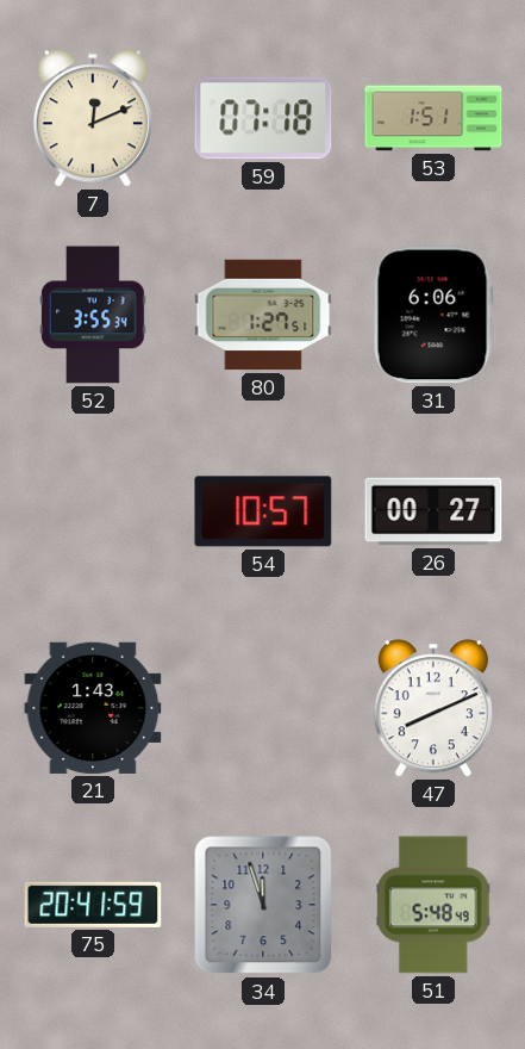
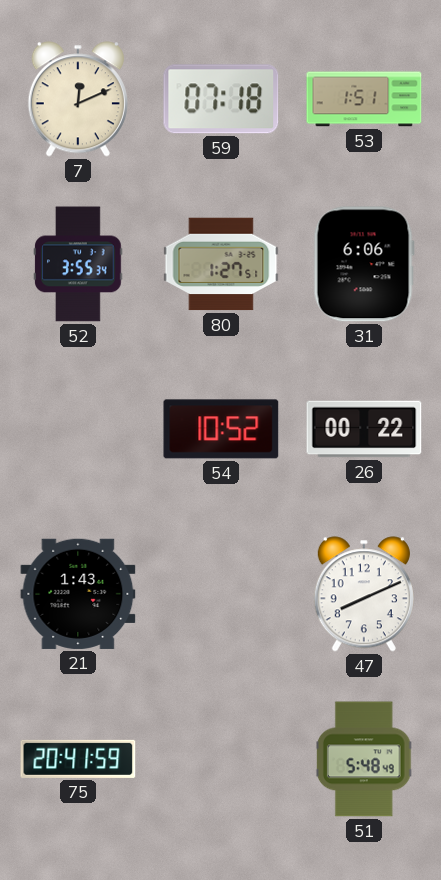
54: 10:57 -> 10:52 (221, 429)
26: 00:27 -> 00:22 (364, 429)
34: 11:57 -> none (263, 905)
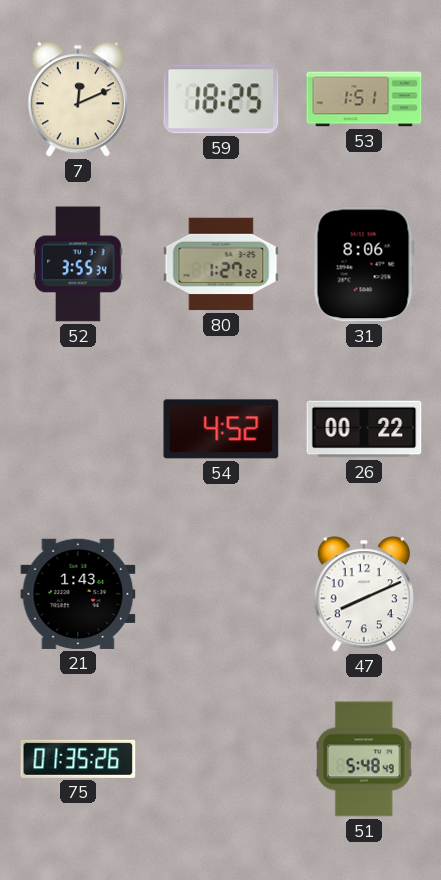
59: 07:18 -> 18:25 (221, 99)
80: 1:27:51 -> 1:27:22 (221, 264)
31: 6:06 -> 8:06 (364, 264)
54: 10:52 -> 4:52 (221, 429)
75: 20:41 -> 01:35 (78, 759)
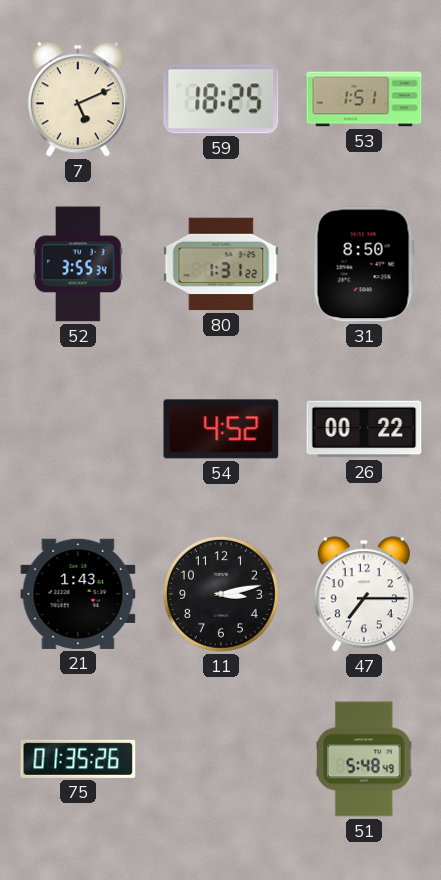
7: 12:11 -> 5:11 (78, 99)
80: 1:27 -> 1:31 (221, 264)
31: 8:06 -> 8:50 (364, 264)
11: none -> 3:13 (221, 594)
47: 8:11 -> 7:15 (364, 594)
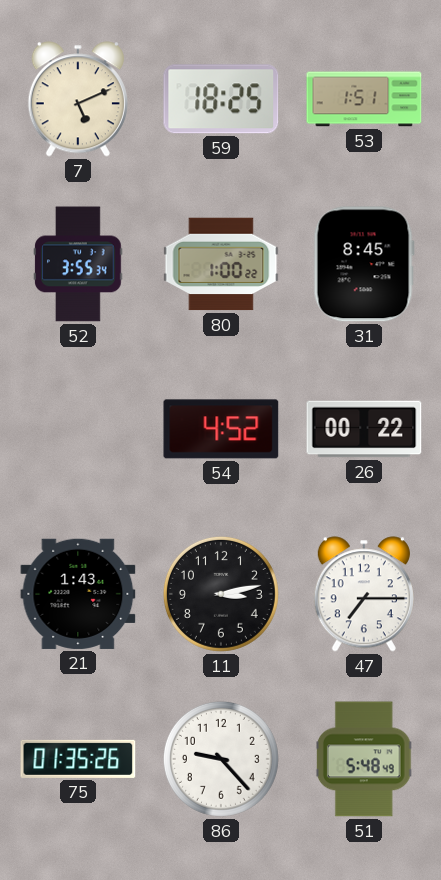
80: 1:31 -> 1:00 (221, 264)
31: 8:50 -> 8:45 (364, 264)
86: none -> 9:23 (221, 759)
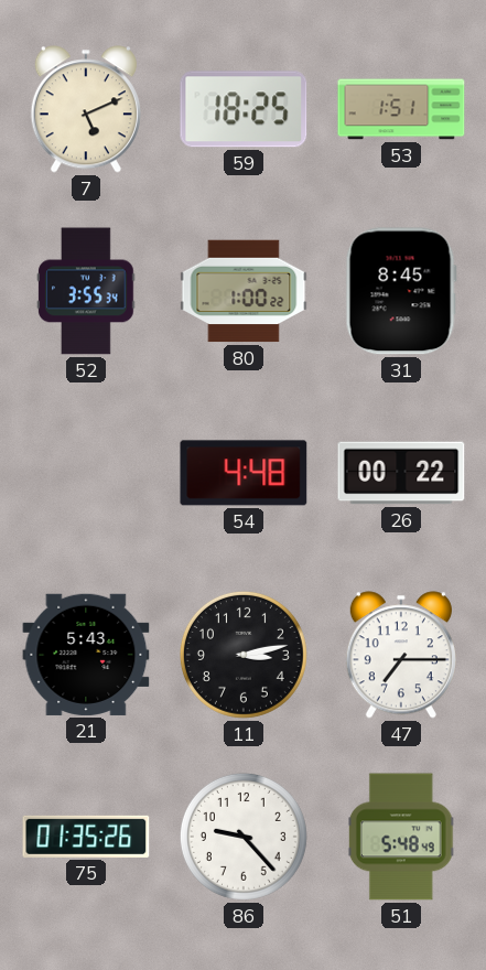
54: 4:52 -> 4:48 (244, 473)
21: 1:43 -> 5:43 (86, 655)
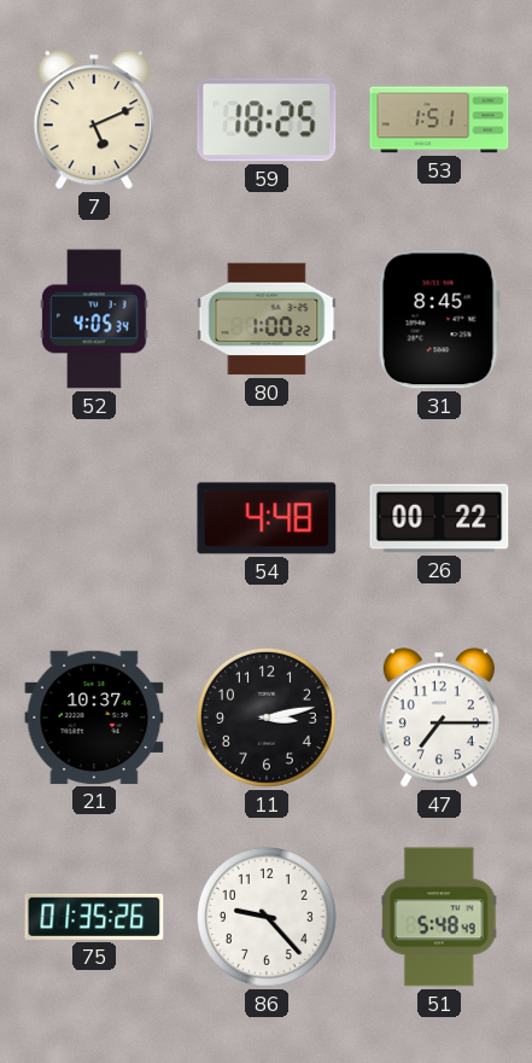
52: 3:55 -> 4:05 (94, 319)
21: 5:43 -> 10:37 (94, 718)
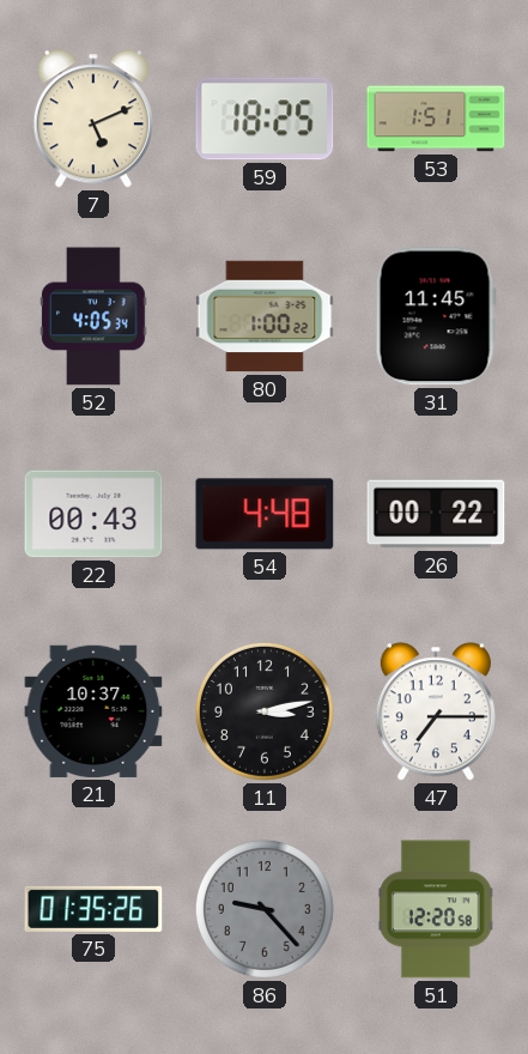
31: 8:45 -> 11:45 (436, 316)
22: none -> 00:43 (93, 514)
86 dial: white -> grey (265, 909)
51: 5:48 -> 12:20 (436, 909)
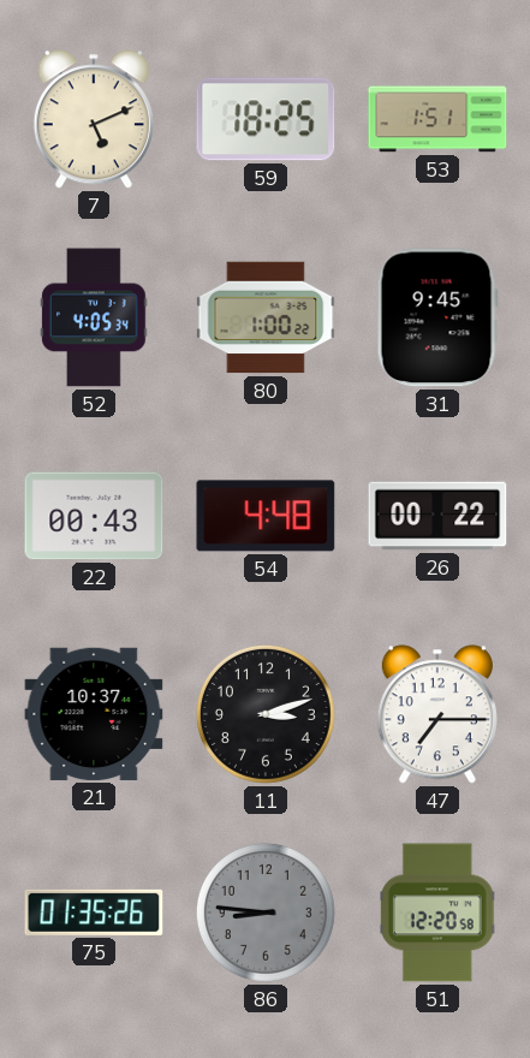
31: 11:45 -> 9:45 (437, 317)
11: 3:13 -> 3:12 (266, 714)
86: 9:23 -> 8:46 (266, 913)
